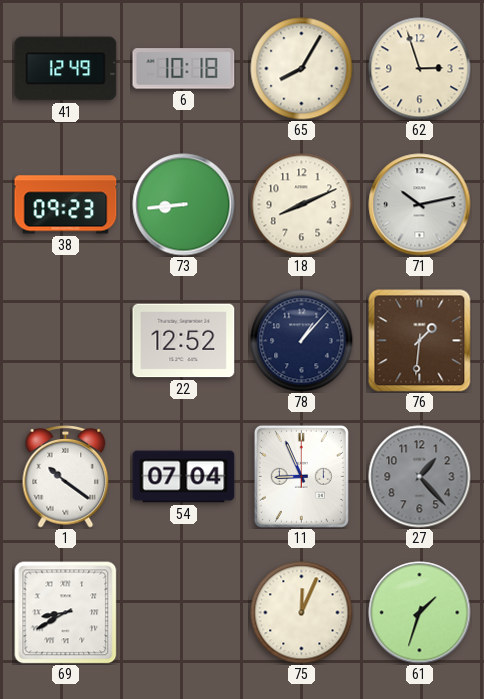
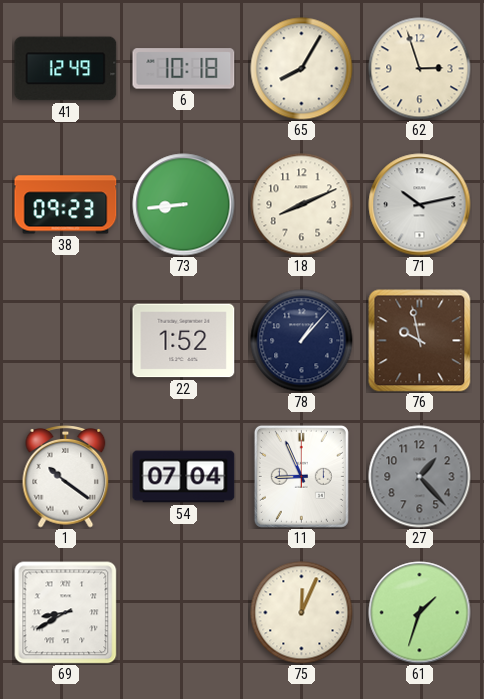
22: 12:52 -> 1:52 (184, 341)
76: 1:31 -> 9:58 (420, 341)
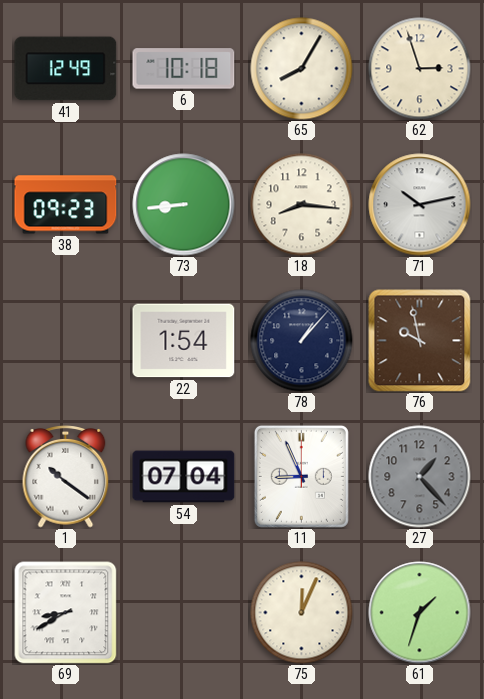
18: 8:11 -> 8:16 (302, 205)
22: 1:52 -> 1:54 (184, 341)
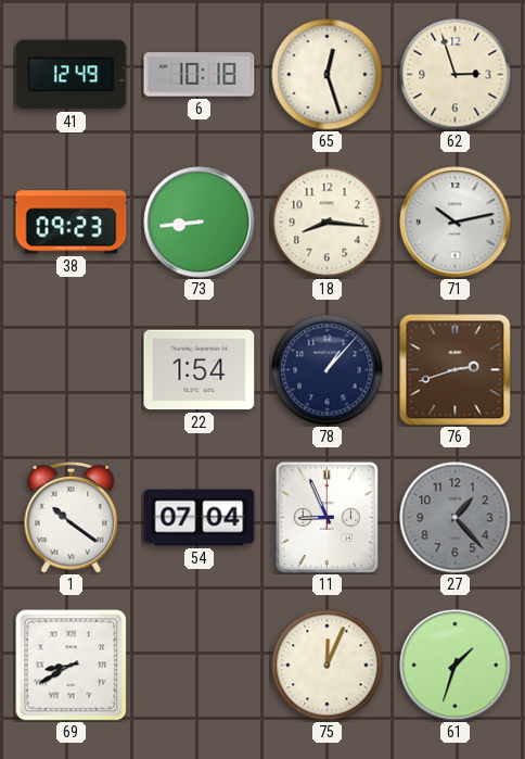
65: 8:05 -> 12:27 (328, 75)
76: 9:58 -> 2:42 (456, 370)
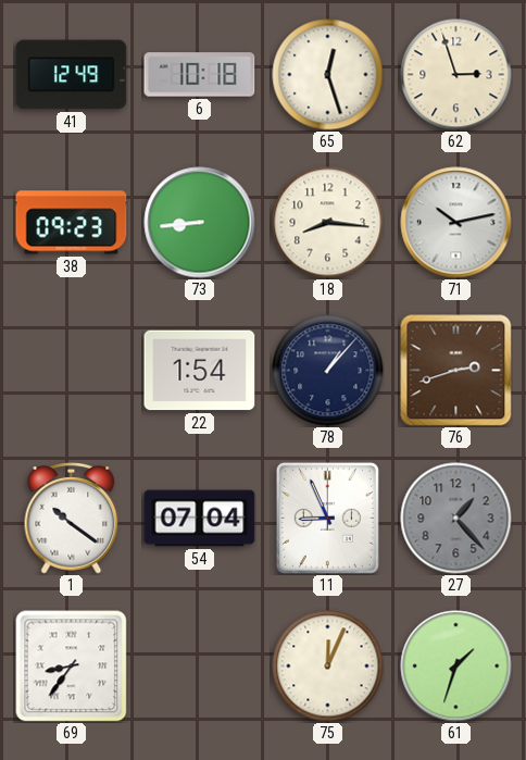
69: 8:40 -> 8:36 (72, 666)
